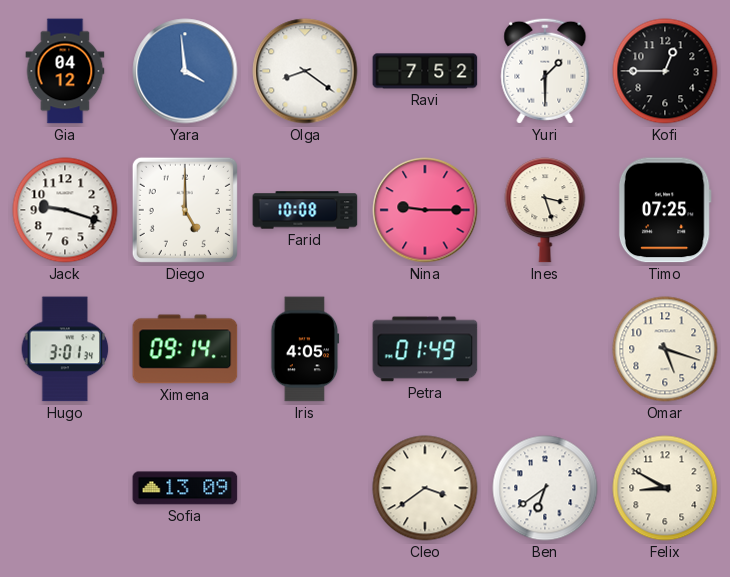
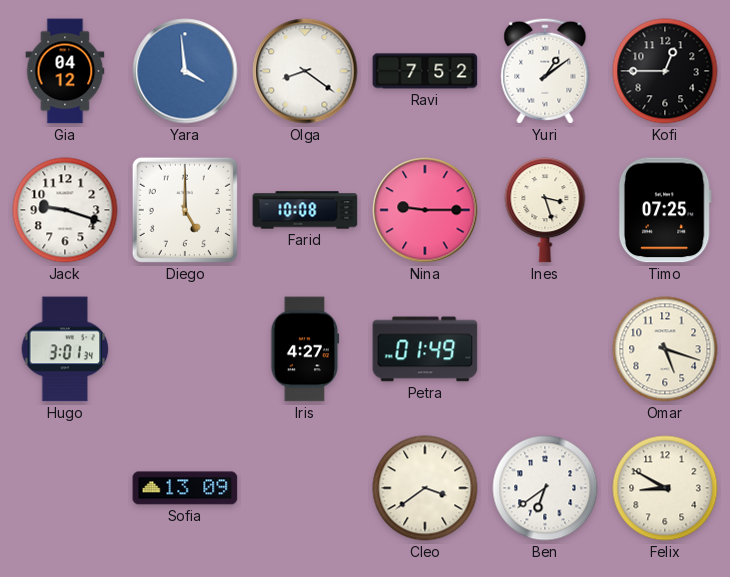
Yuri: 1:30 -> 1:09 (545, 71)
Ximena: 09:14 -> none (185, 349)
Iris: 4:05 -> 4:27 (305, 349)
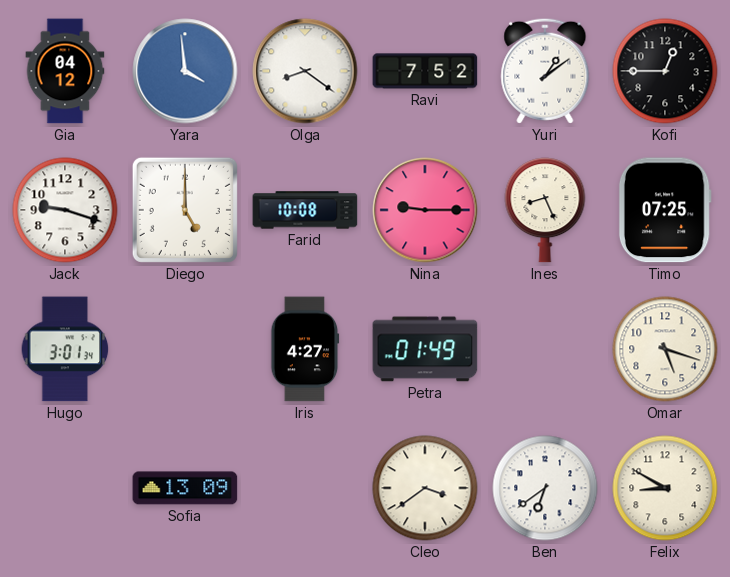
Ines: 3:27 -> 8:26 (545, 210)
